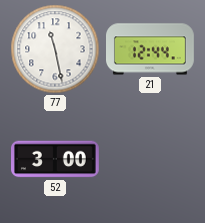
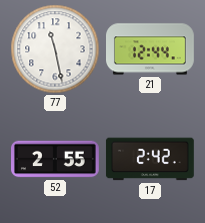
52: 3:00 -> 2:55 (56, 159)
17: none -> 2:42 (150, 159)
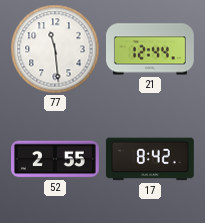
77: 11:28 -> 11:29 (55, 49)
17: 2:42 -> 8:42 (150, 159)
